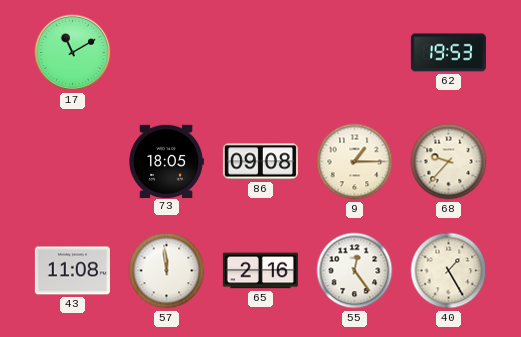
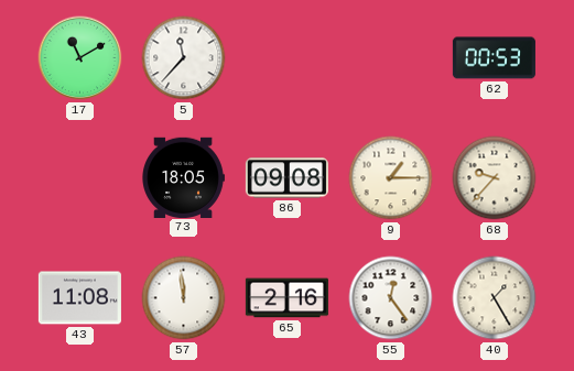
5: none -> 11:37 (184, 58)
62: 19:53 -> 00:53 (494, 58)
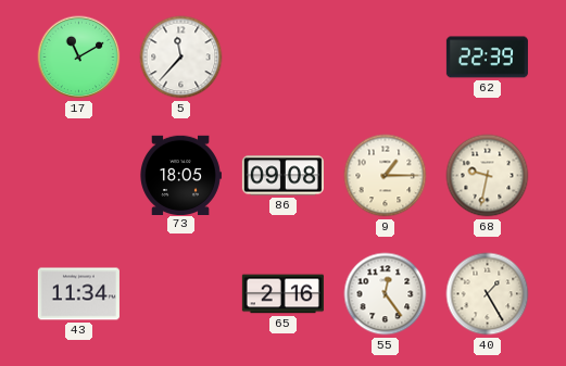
62: 00:53 -> 22:39 (487, 58)
68: 9:37 -> 9:32 (488, 176)
43: 11:08 -> 11:34 (78, 294)
57: 11:59 -> none (184, 298)
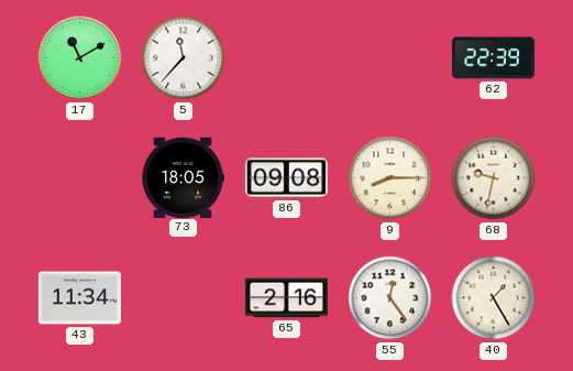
9: 1:15 -> 8:15 (390, 178)
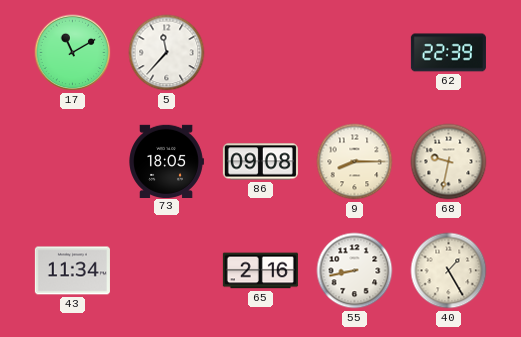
55: 12:24 -> 8:43 (355, 271)
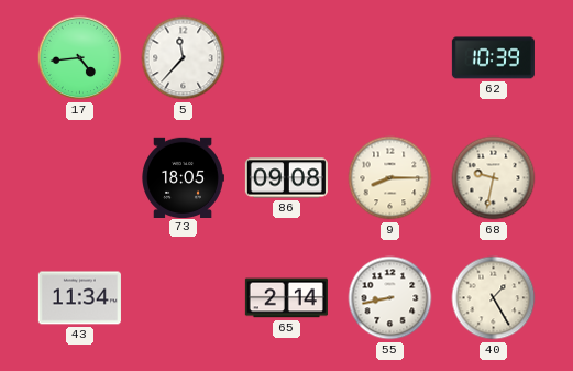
17: 11:10 -> 4:44 (80, 58)
62: 22:39 -> 10:39 (493, 58)
65: 2:16 -> 2:14 (286, 298)
